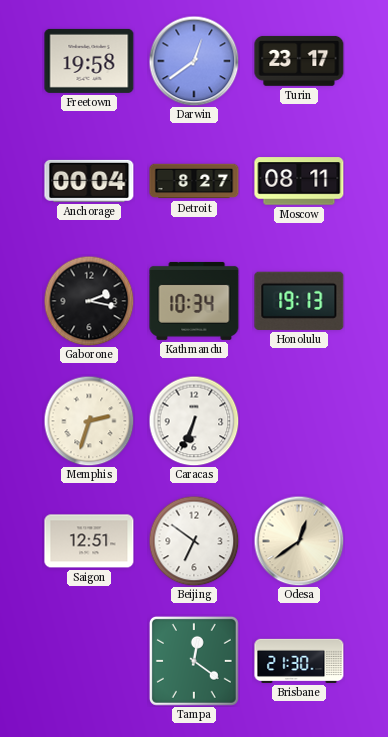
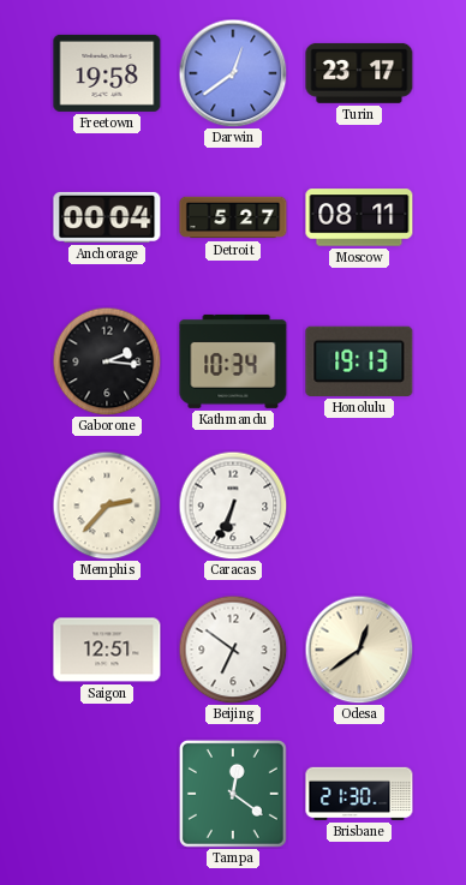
Detroit: 8:27 -> 5:27 (233, 217)
Gaborone: 2:17 -> 2:16 (107, 361)
Memphis: 2:33 -> 2:37 (107, 506)
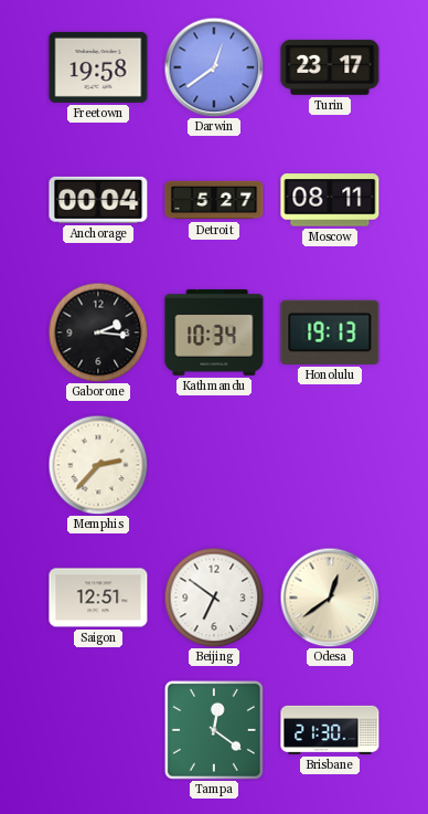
Caracas: 6:34 -> none (233, 506)
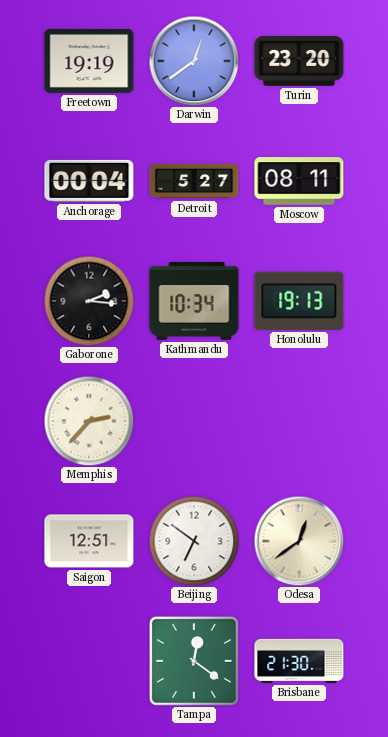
Freetown: 19:58 -> 19:19 (89, 61)
Turin: 23:17 -> 23:20 (299, 61)
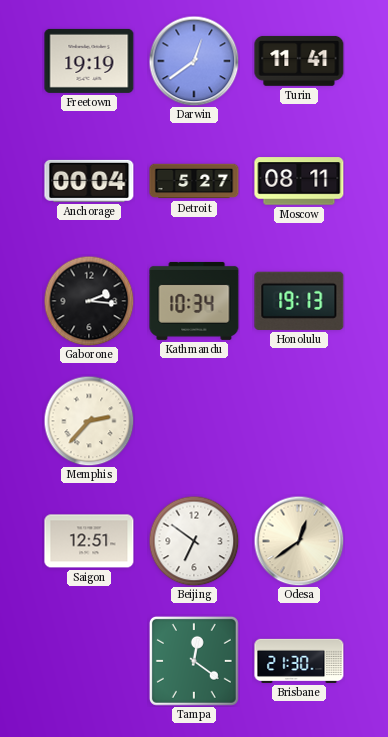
Turin: 23:20 -> 11:41 (299, 61)
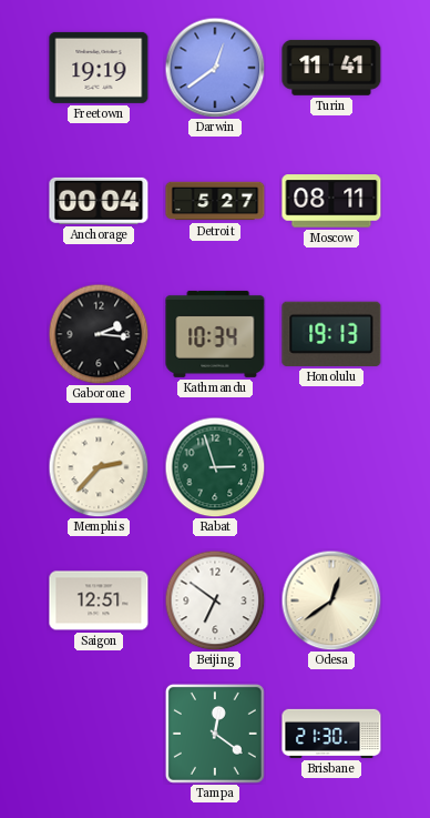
Rabat: none -> 2:57 (215, 467)
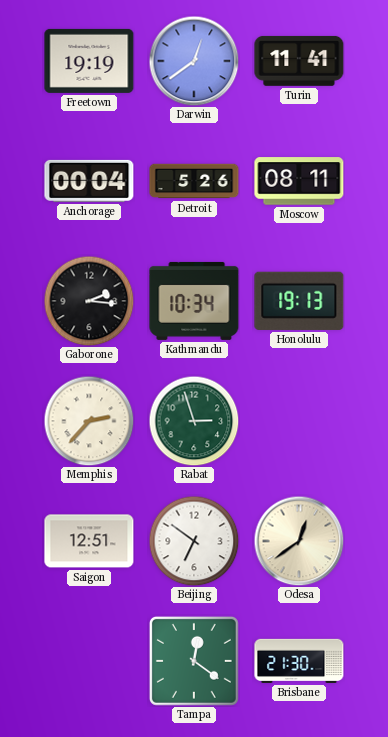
Detroit: 5:27 -> 5:26 (194, 181)
